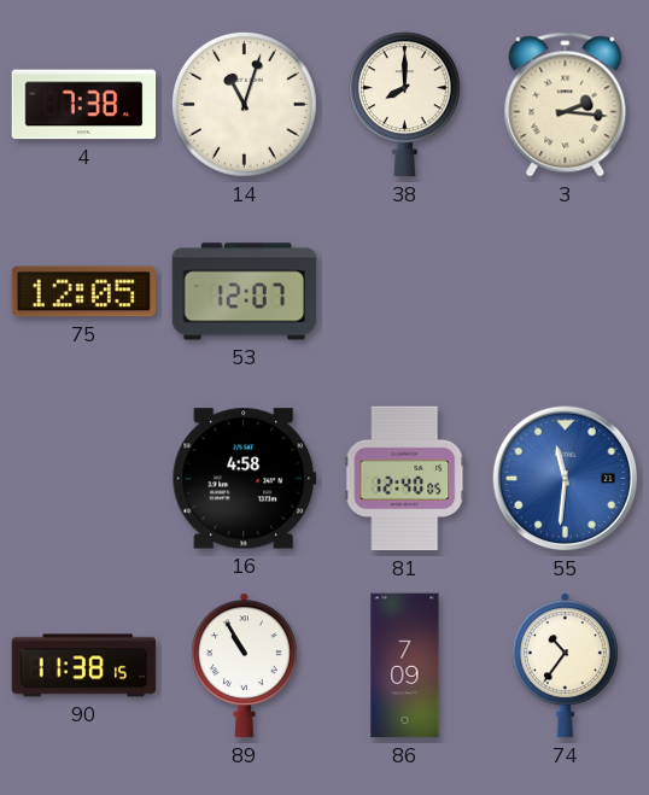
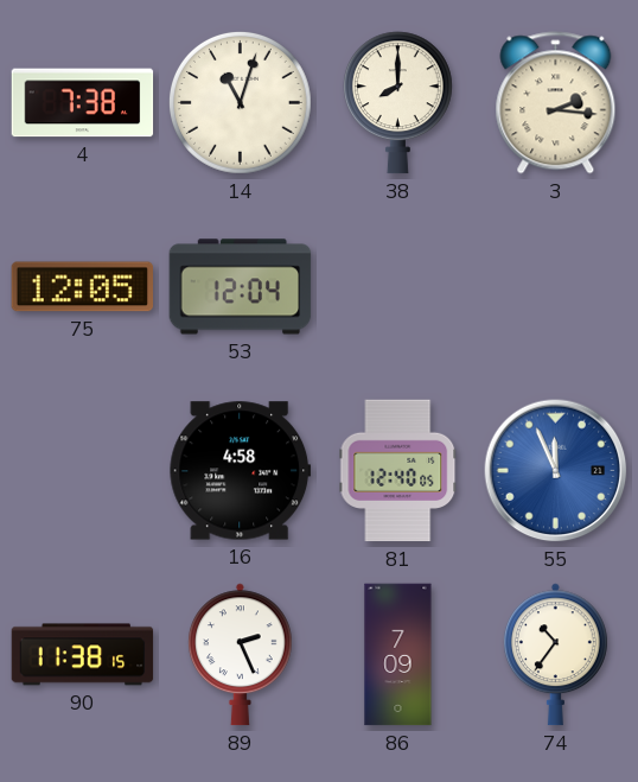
53: 12:07 -> 12:04 (241, 287)
55: 11:31 -> 11:56 (556, 471)
89: 10:55 -> 2:26 (240, 655)
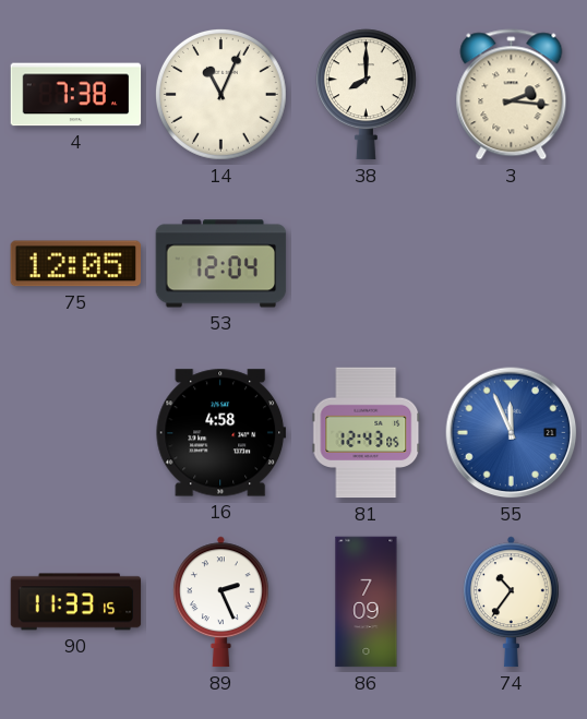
14: 11:03 -> 11:04 (220, 94)
81: 12:40 -> 12:43 (367, 433)
90: 11:38 -> 11:33 (76, 602)
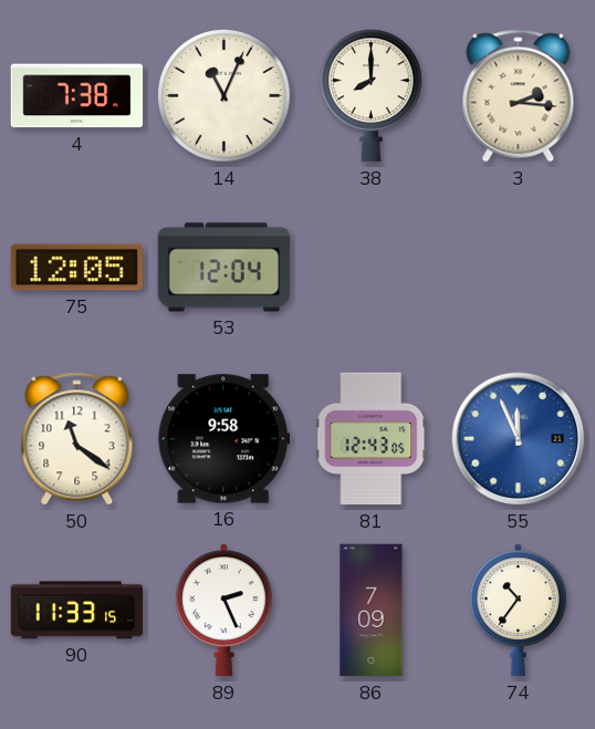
50: none -> 11:21 (77, 439)
16: 4:58 -> 9:58 (225, 439)
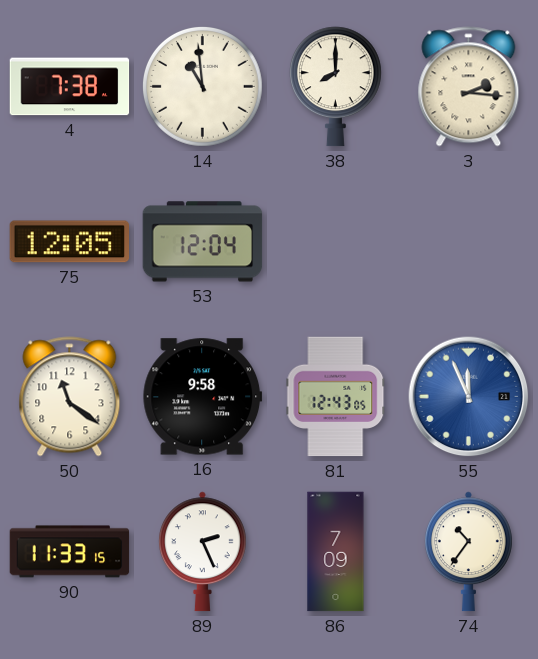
14: 11:04 -> 10:59 (202, 86)
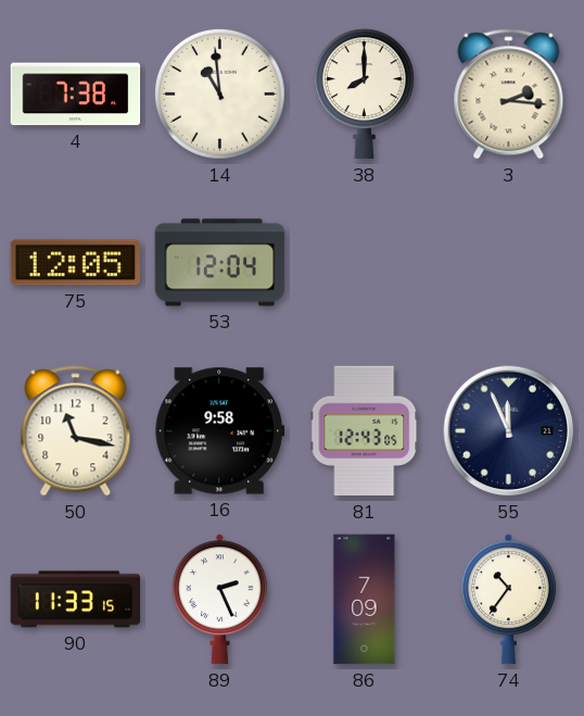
50: 11:21 -> 11:17 (76, 431)
55 dial: blue -> navy (509, 431)
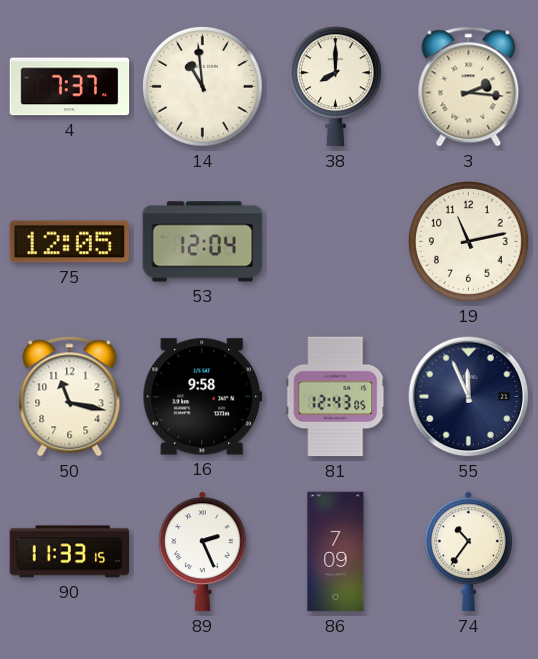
4: 7:38 -> 7:37 (70, 87)
19: none -> 11:13 (468, 241)
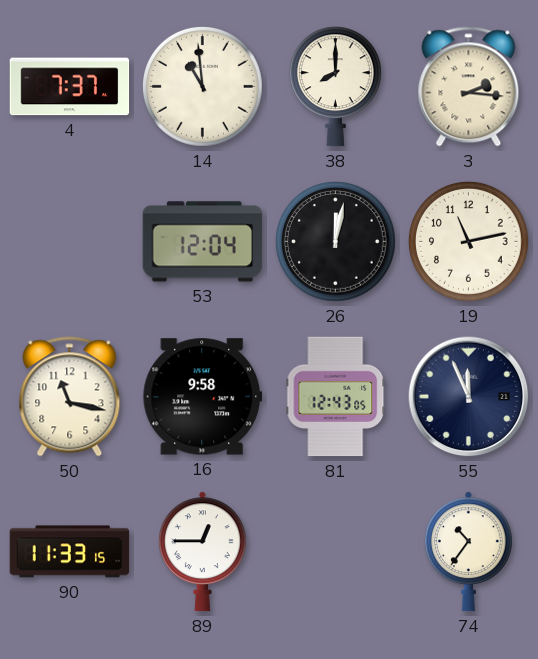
75: 12:05 -> none (70, 242)
26: none -> 12:02 (335, 241)
89: 2:26 -> 12:45 (202, 552)
86: 7:09 -> none (336, 552)
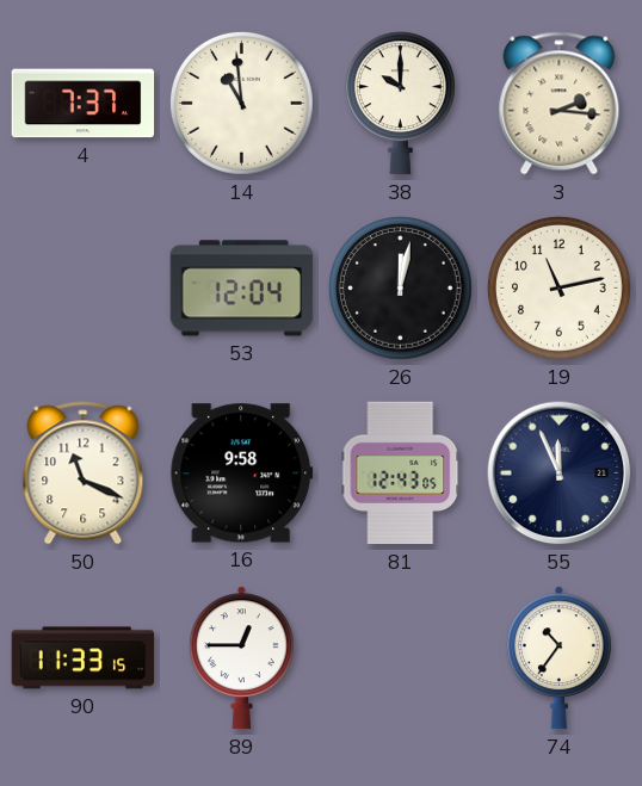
38: 8:00 -> 10:00 (400, 104)
50: 11:17 -> 11:19 (84, 474)
